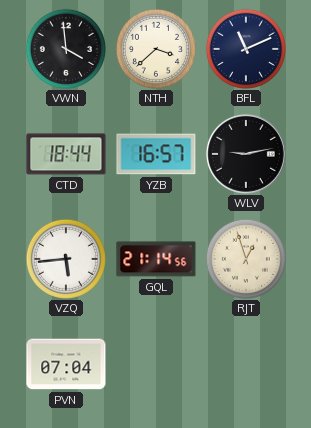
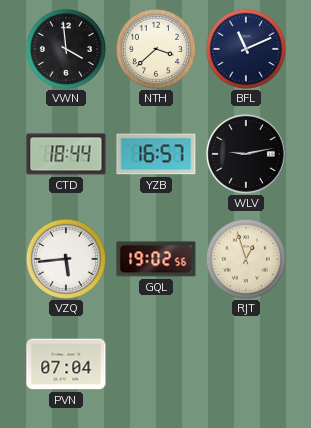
GQL: 21:14 -> 19:02 (156, 259)
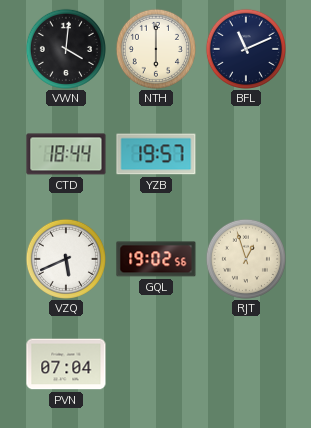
VWN: 3:59 -> 4:01 (66, 49)
NTH: 3:38 -> 6:00 (156, 49)
YZB: 16:57 -> 19:57 (156, 154)
WLV: 9:13 -> none (246, 154)
VZQ: 5:44 -> 5:41 (66, 259)
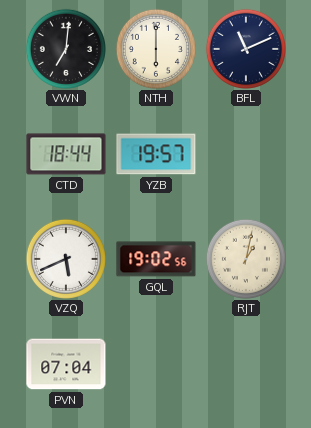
VWN: 4:01 -> 7:01 (66, 49)
RJT: 12:57 -> 1:02 (246, 259)
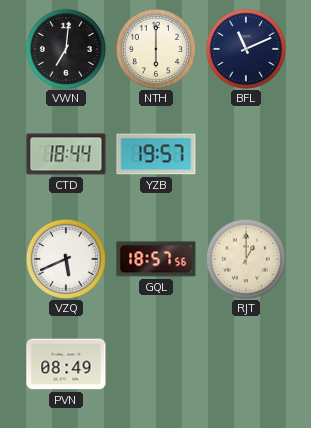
GQL: 19:02 -> 18:57 (156, 259)
RJT: 1:02 -> 1:00 (246, 259)
PVN: 07:04 -> 08:49 (66, 364)
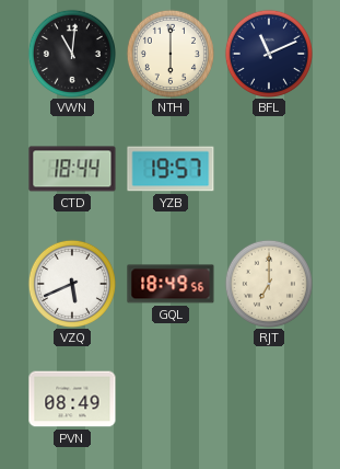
VWN: 7:01 -> 11:01 (72, 54)
GQL: 18:57 -> 18:49 (171, 284)
RJT: 1:00 -> 7:00 (269, 284)
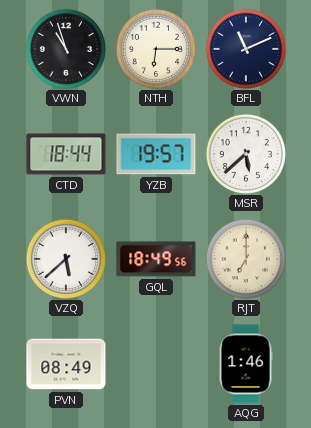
VWN: 11:01 -> 10:57 (66, 49)
NTH: 6:00 -> 6:15 (156, 49)
MSR: none -> 5:38 (246, 154)
VZQ: 5:41 -> 5:38 (66, 259)
AQG: none -> 1:46 (246, 364)
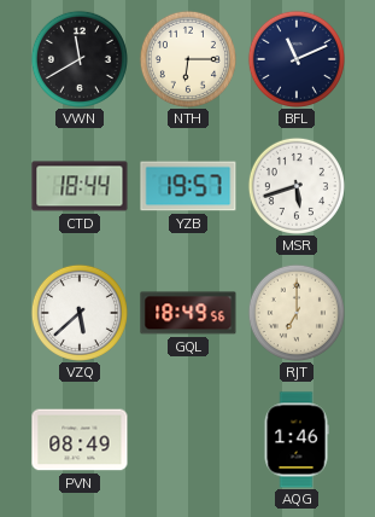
VWN: 10:57 -> 11:40 (80, 59)
MSR: 5:38 -> 5:42 (297, 186)
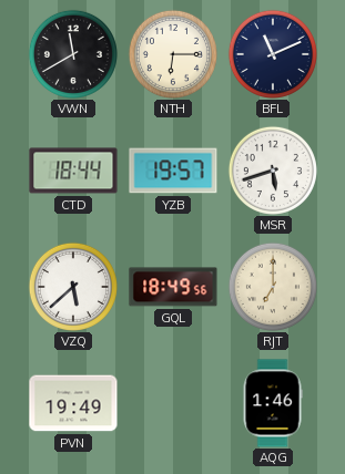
PVN: 08:49 -> 19:49 (73, 403)
